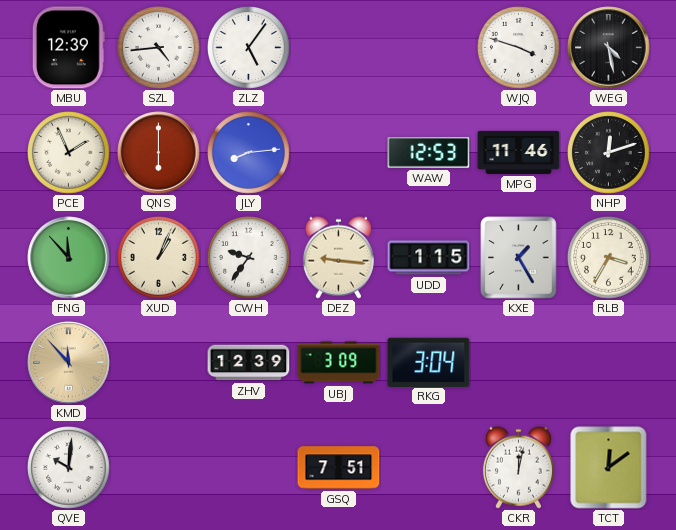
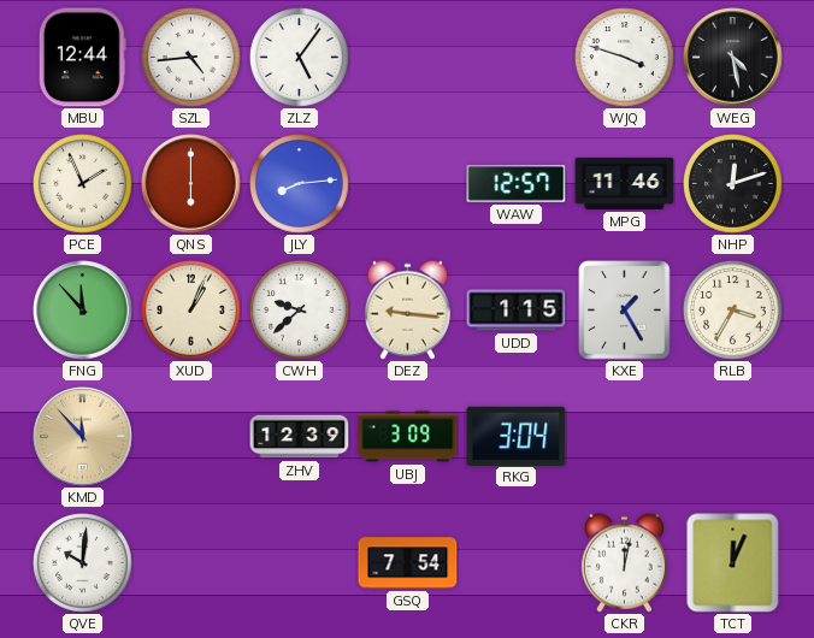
MBU: 12:39 -> 12:44 (82, 58)
WAW: 12:53 -> 12:57 (517, 184)
CWH: 9:36 -> 9:38 (300, 311)
GSQ: 7:51 -> 7:54 (408, 563)
TCT: 12:09 -> 12:04 (733, 563)
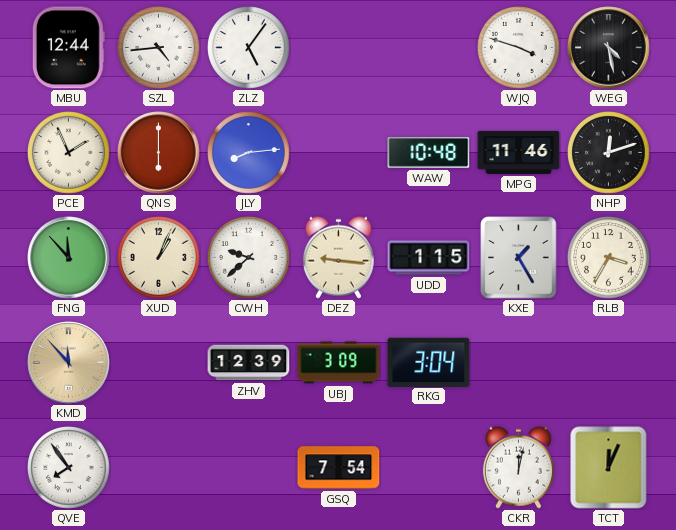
WAW: 12:57 -> 10:48 (429, 153)
QVE: 10:01 -> 7:54 (69, 468)
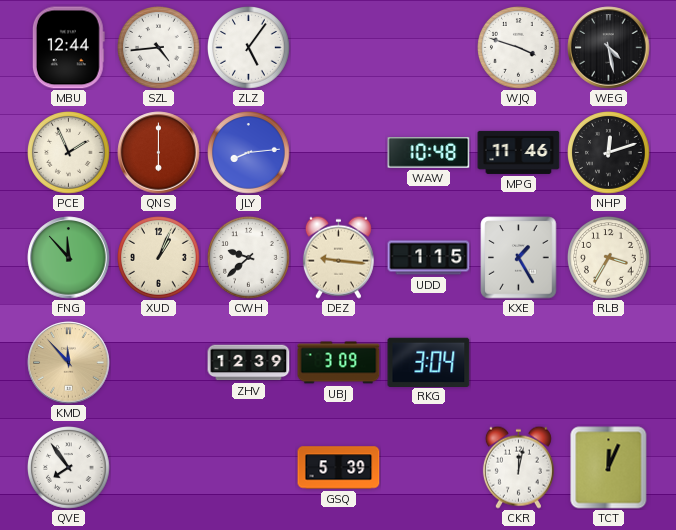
GSQ: 7:54 -> 5:39 (339, 468)
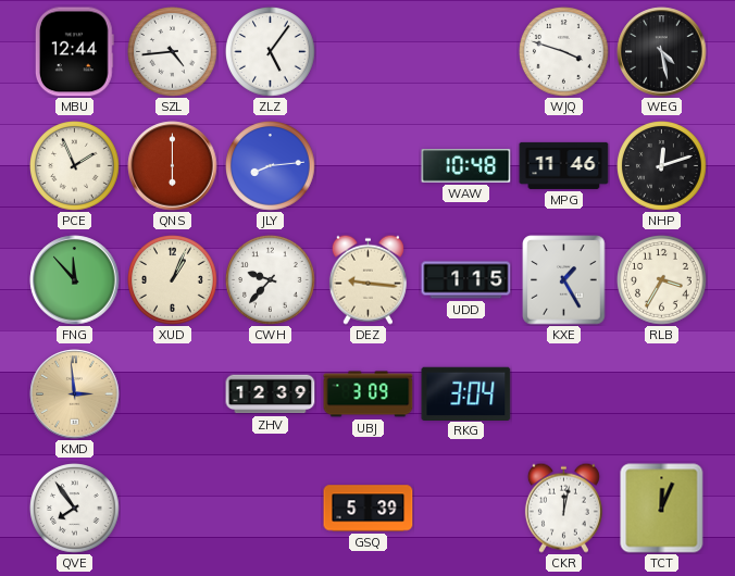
CWH: 9:38 -> 9:37 (271, 280)
KMD: 11:53 -> 2:59 (75, 395)
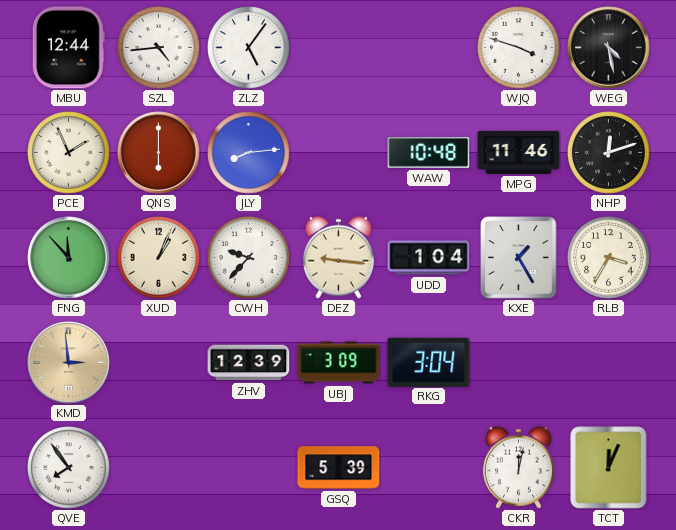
UDD: 1:15 -> 1:04 (429, 258)
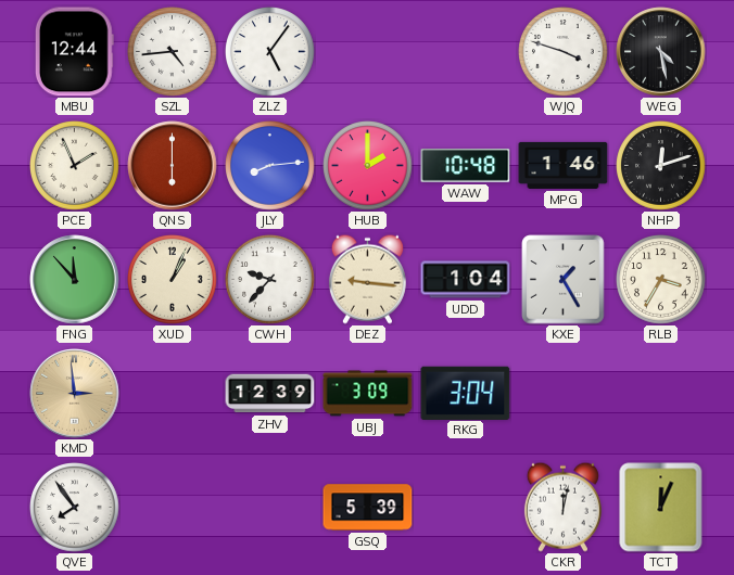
HUB: none -> 2:00 (368, 166)
MPG: 11:46 -> 1:46 (564, 165)
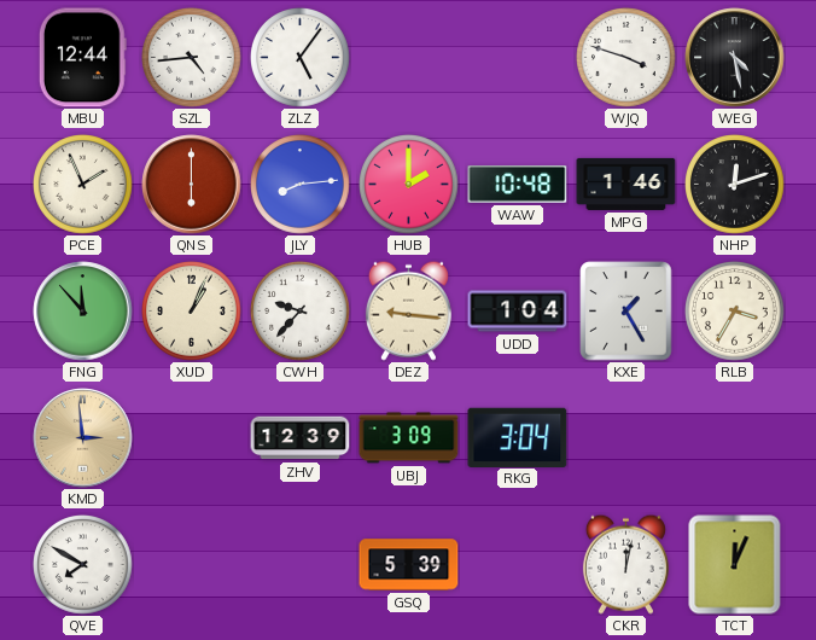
QVE: 7:54 -> 7:50 (83, 565)
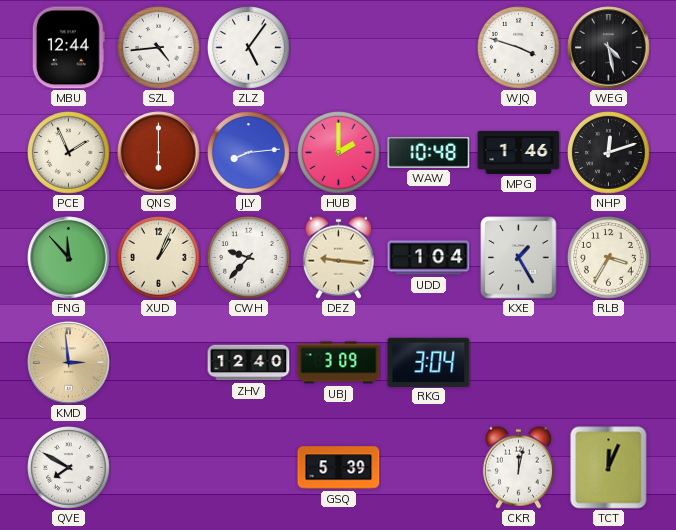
ZHV: 12:39 -> 12:40 (249, 363)
